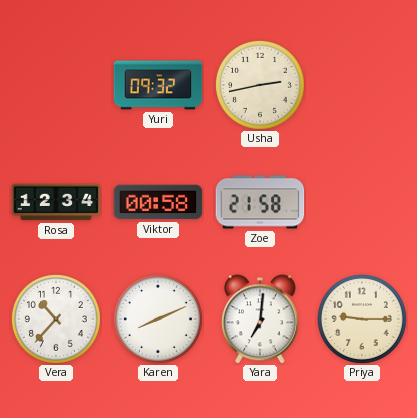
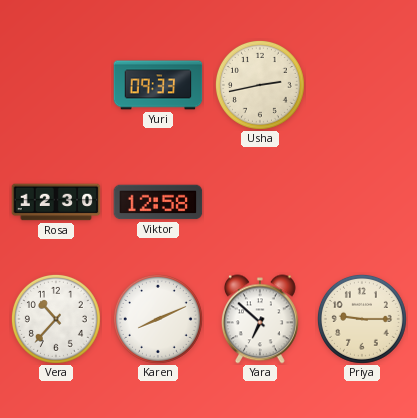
Yuri: 09:32 -> 09:33 (158, 85)
Rosa: 12:34 -> 12:30 (56, 202)
Viktor: 00:58 -> 12:58 (158, 202)
Zoe: 21:58 -> none (260, 202)
Yara: 7:01 -> 6:52 (260, 319)
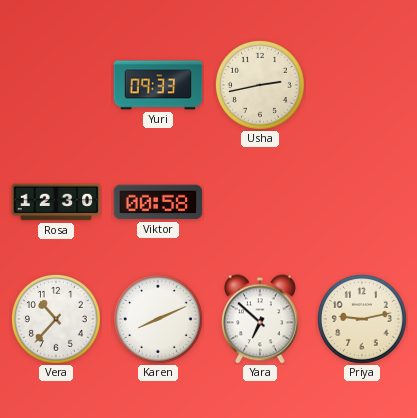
Viktor: 12:58 -> 00:58 (158, 202)
Priya: 9:15 -> 9:13 (362, 319)
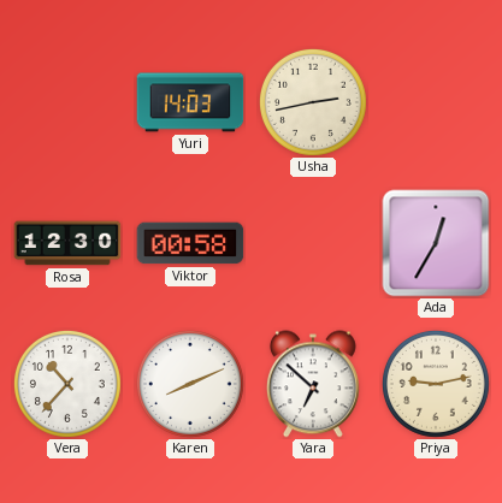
Yuri: 09:33 -> 14:03 (190, 102)
Ada: none -> 12:35 (436, 243)
